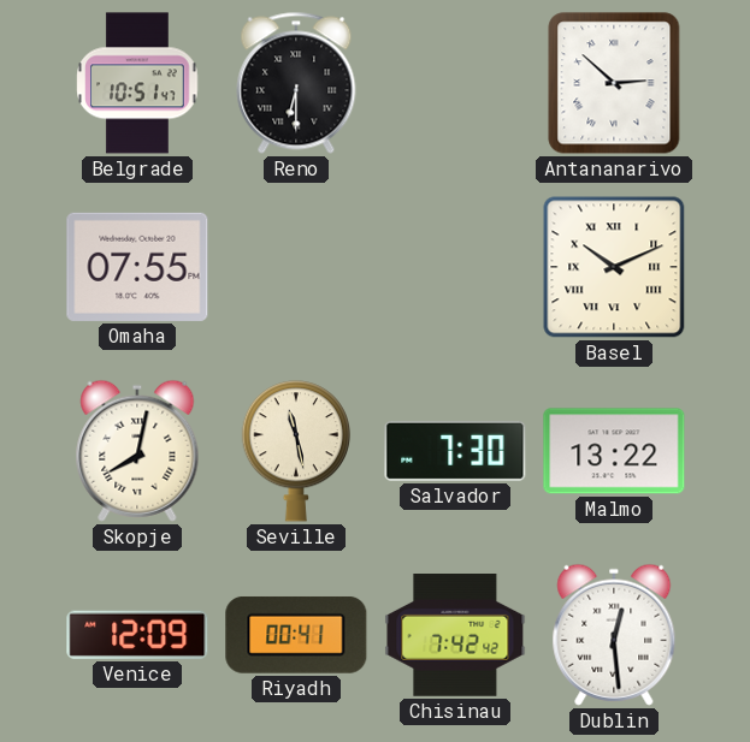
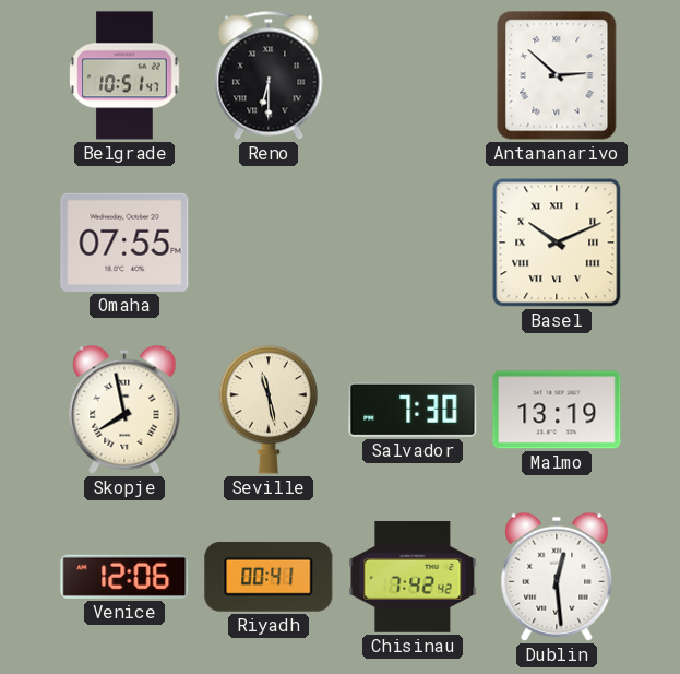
Skopje: 8:02 -> 7:58 (124, 410)
Malmo: 13:22 -> 13:19 (557, 410)
Venice: 12:09 -> 12:06 (124, 577)
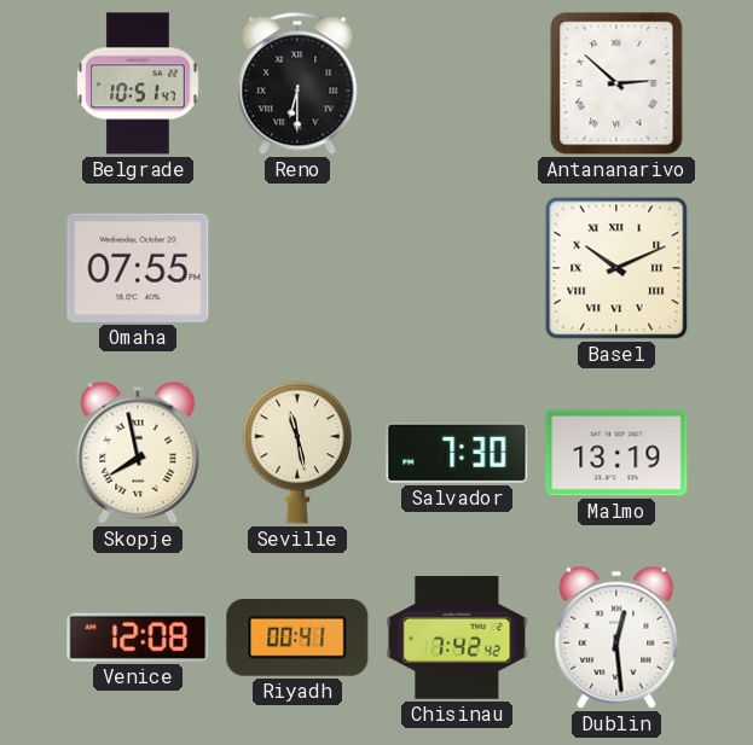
Venice: 12:06 -> 12:08 (138, 638)
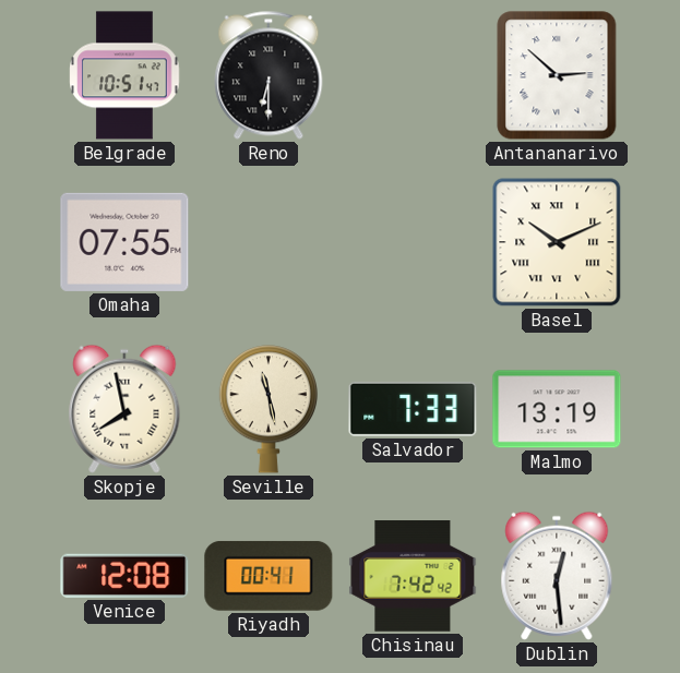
Salvador: 7:30 -> 7:33 (413, 409)
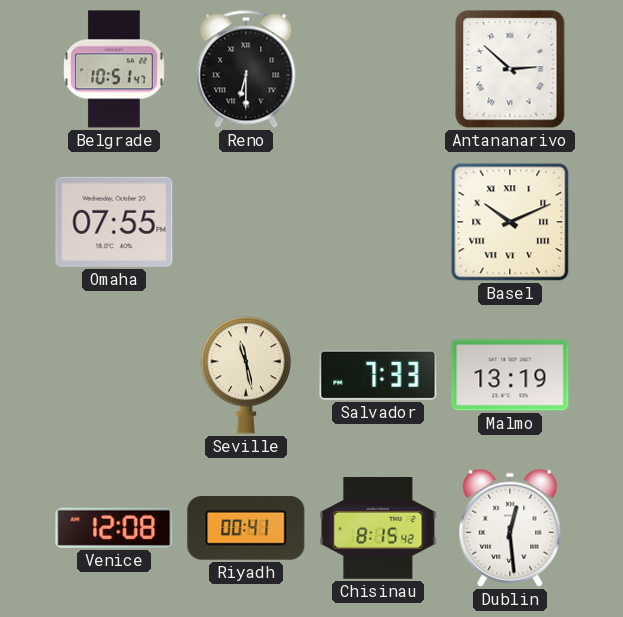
Skopje: 7:58 -> none (124, 409)
Chisinau: 7:42 -> 8:15 (378, 529)
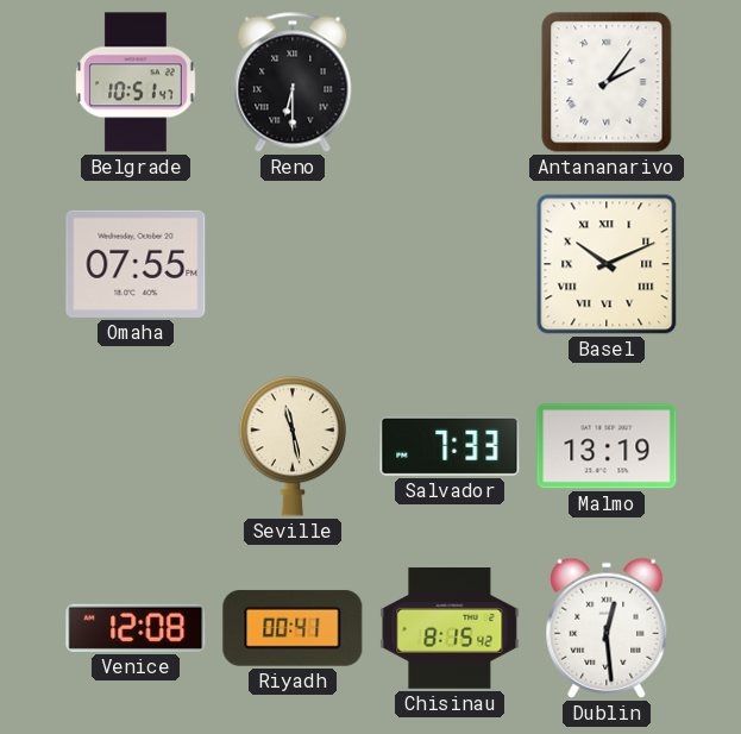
Antananarivo: 2:52 -> 2:06 (607, 82)
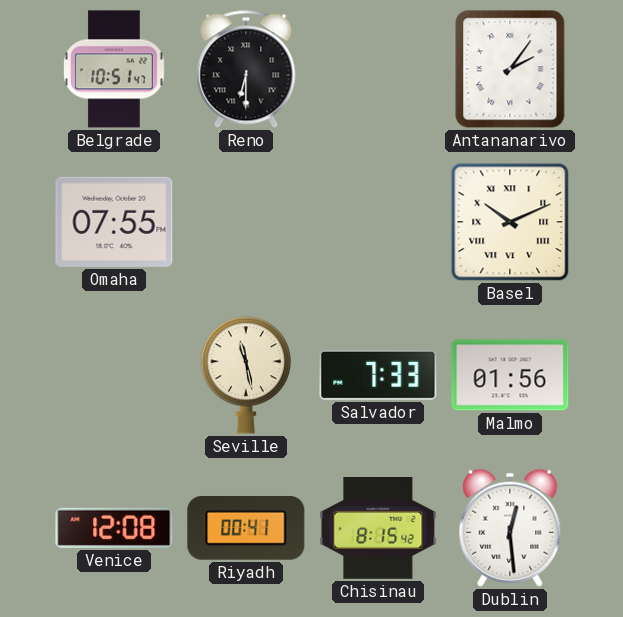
Malmo: 13:19 -> 01:56 (510, 375)
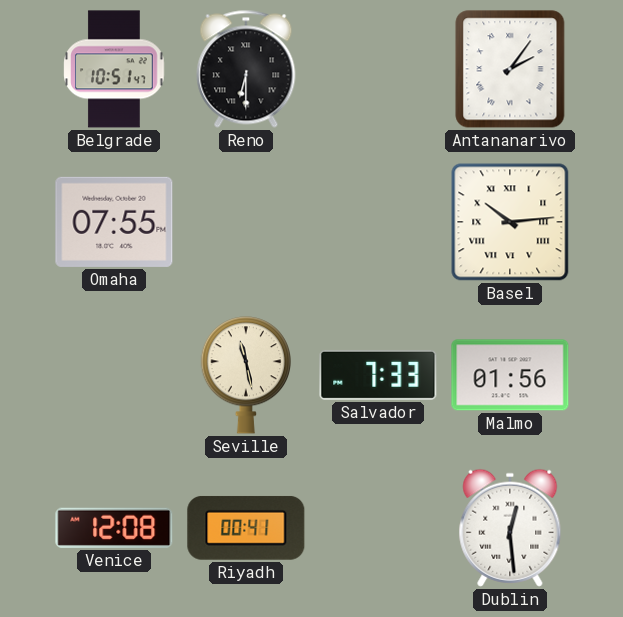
Basel: 10:11 -> 10:14 (510, 222)
Chisinau: 8:15 -> none (378, 529)
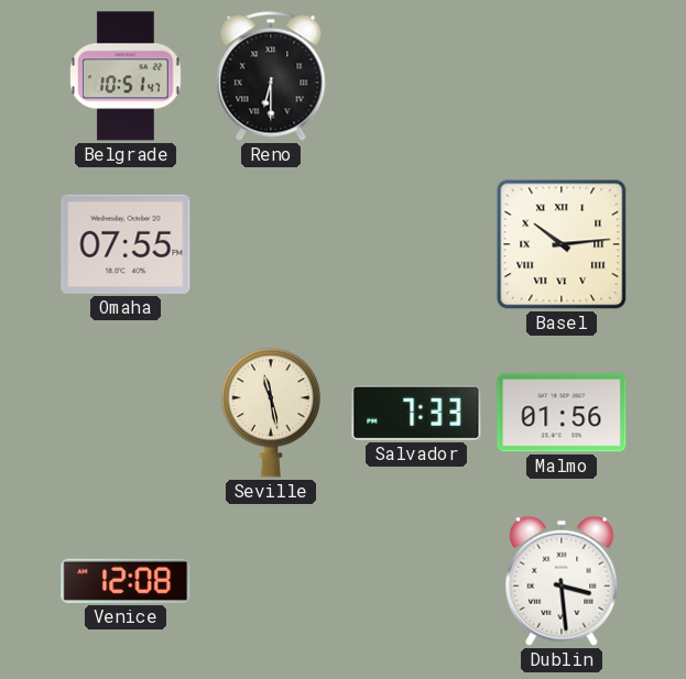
Antananarivo: 2:06 -> none (510, 69)
Riyadh: 00:41 -> none (246, 528)
Dublin: 12:29 -> 3:29 (562, 581)
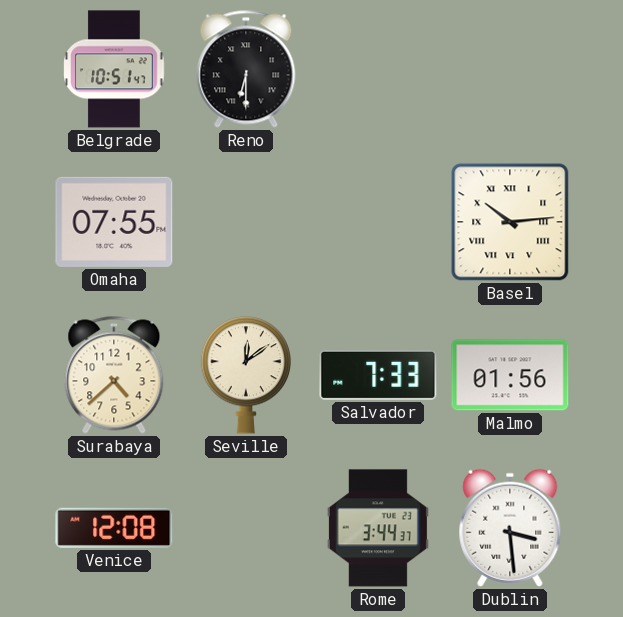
Surabaya: none -> 4:38 (114, 375)
Seville: 11:28 -> 12:09 (245, 375)
Rome: none -> 3:44 (378, 528)
